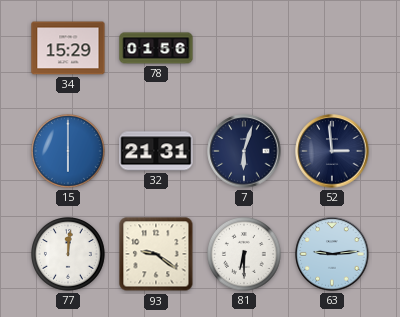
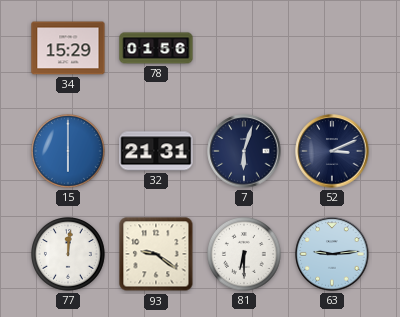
52: 2:59 -> 3:11 (332, 151)
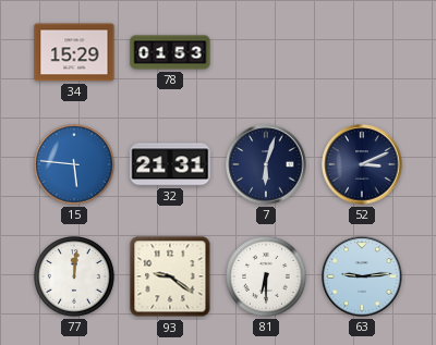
78: 01:56 -> 01:53 (170, 52)
15: 6:00 -> 5:46 (75, 165)
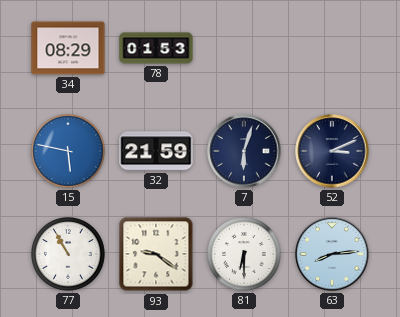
34: 15:29 -> 08:29 (68, 48)
15: 5:46 -> 5:47 (69, 152)
32: 21:31 -> 21:59 (156, 151)
77: 12:01 -> 10:55 (69, 255)
63: 9:14 -> 8:14 (332, 254)
